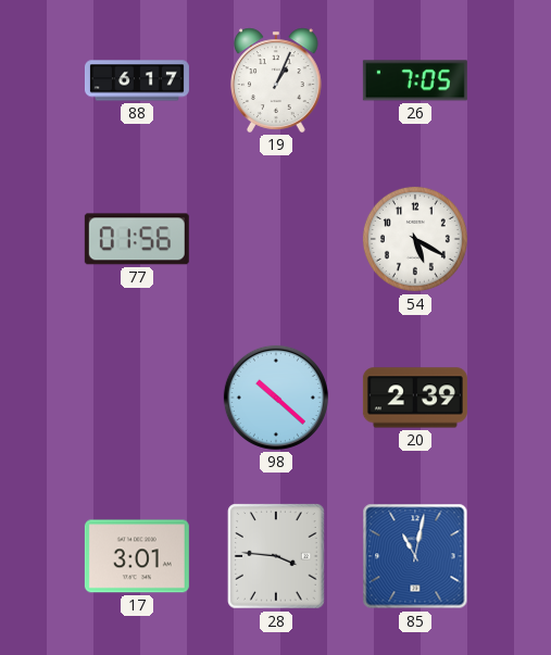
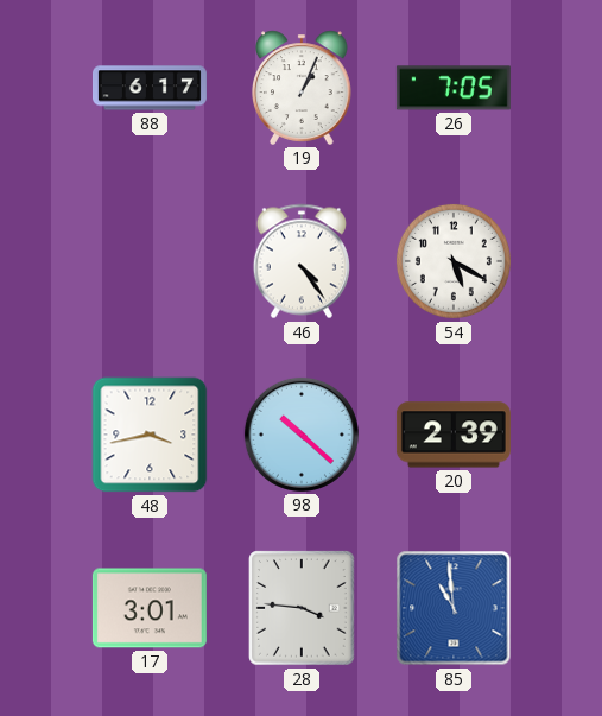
77: 01:56 -> none (137, 239)
46: none -> 4:24 (302, 261)
48: none -> 3:43 (150, 435)
85: 11:02 -> 10:59 (454, 608)
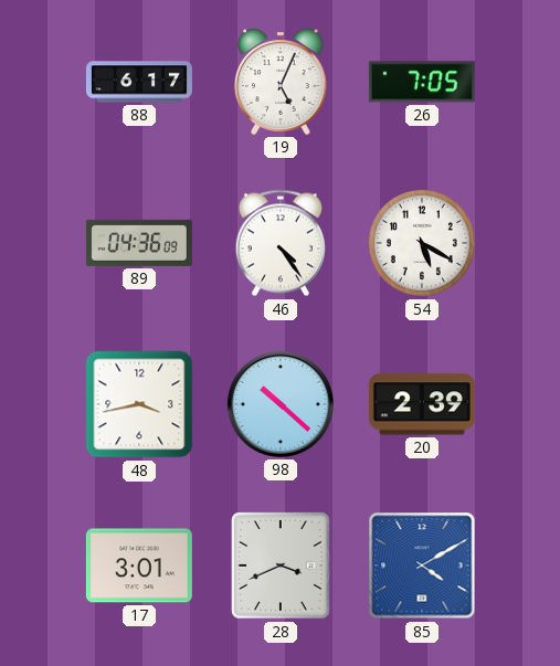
19: 1:04 -> 5:04 (282, 82)
89: none -> 04:36 (139, 243)
28: 3:46 -> 3:41 (281, 565)
85: 10:59 -> 4:10 (422, 565)
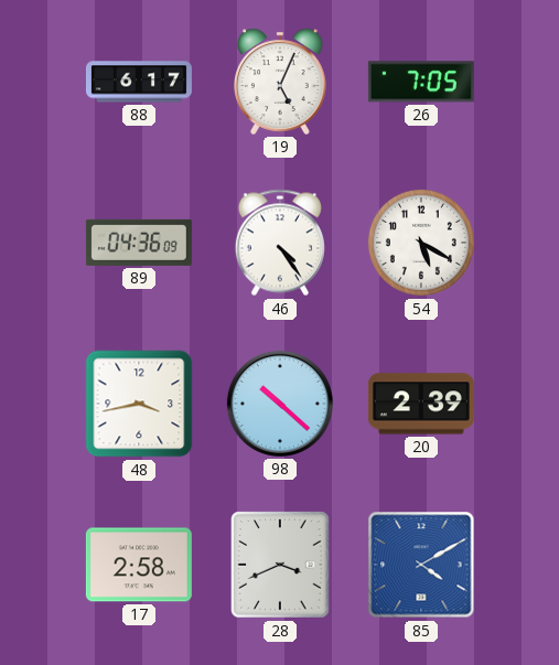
17: 3:01 -> 2:58 (139, 565)
